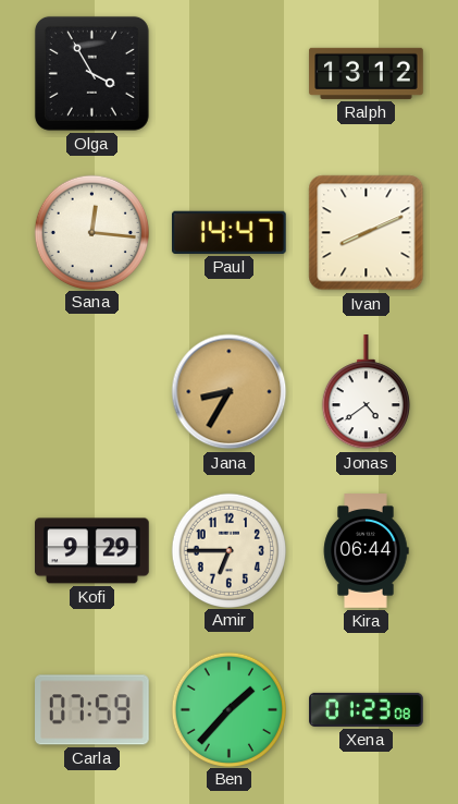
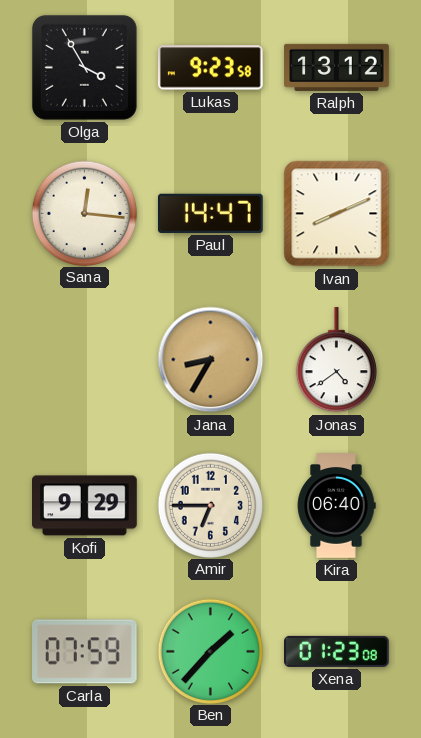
Lukas: none -> 9:23 (210, 68)
Kira: 06:44 -> 06:40 (336, 506)
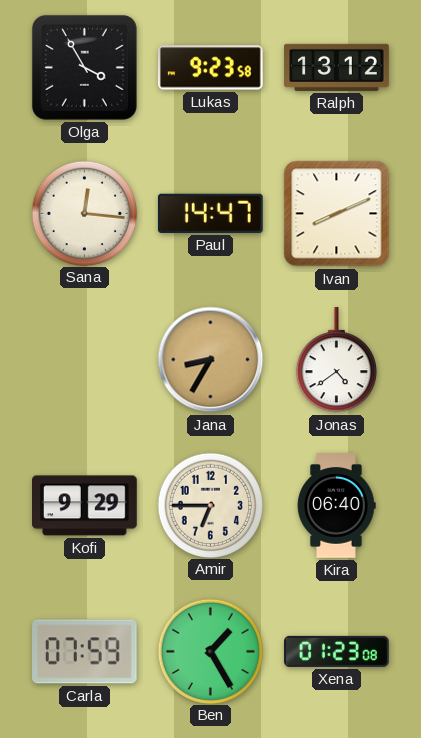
Ben: 1:37 -> 1:25 (210, 651)
